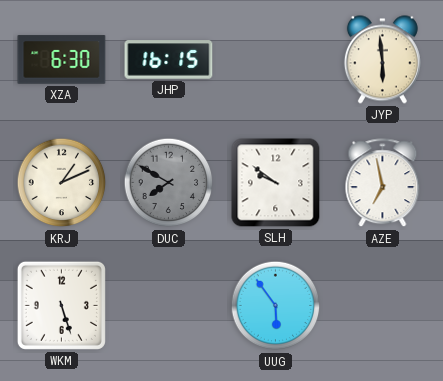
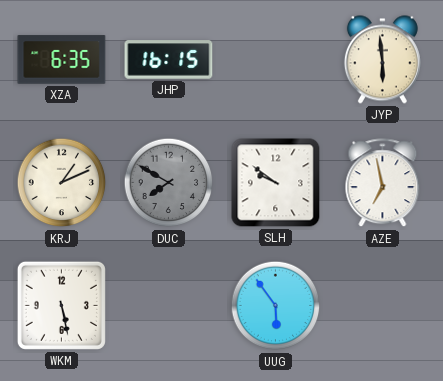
XZA: 6:30 -> 6:35 (62, 60)
WKM: 5:27 -> 5:28 (61, 305)
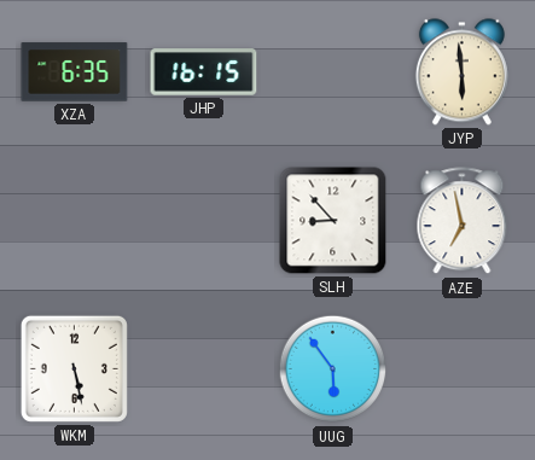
KRJ: 1:11 -> none (62, 183)
DUC: 7:50 -> none (169, 183)
SLH: 9:51 -> 8:53 (333, 221)
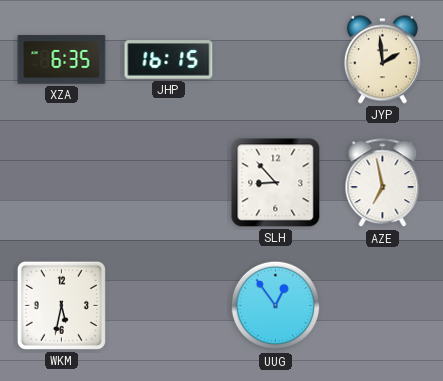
JYP: 5:59 -> 1:59 (382, 60)
WKM: 5:28 -> 5:32 (61, 305)
UUG: 5:54 -> 12:54 (276, 306)
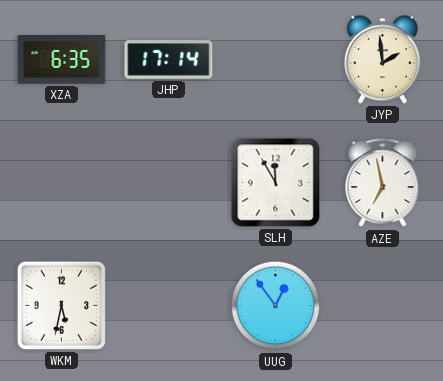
JHP: 16:15 -> 17:14 (169, 60)
SLH: 8:53 -> 11:55 (276, 183)
